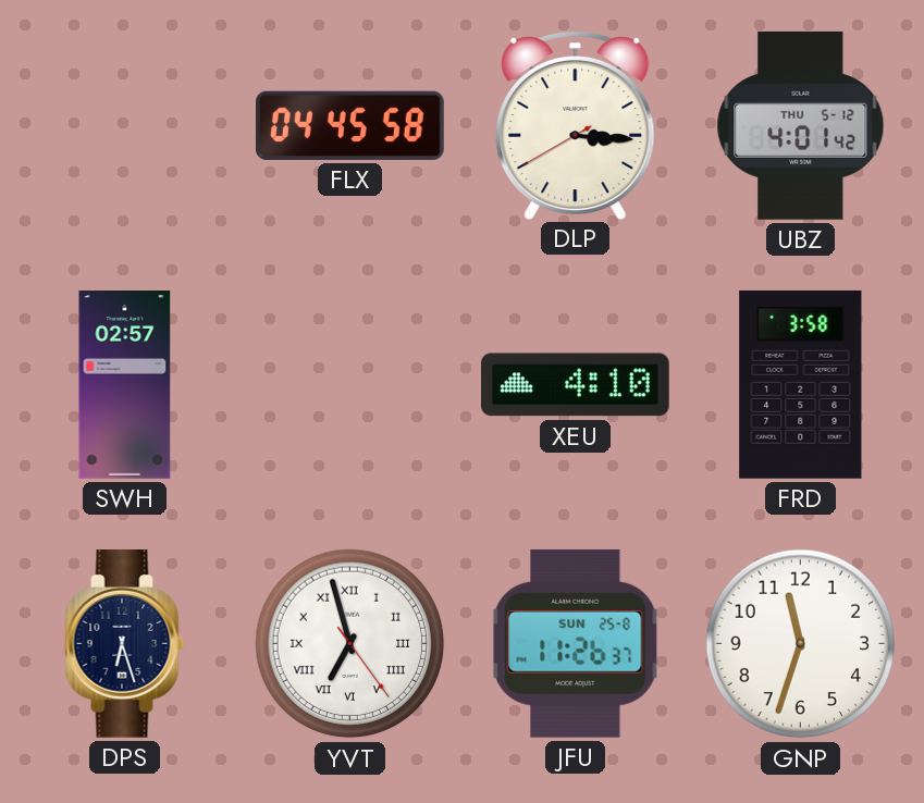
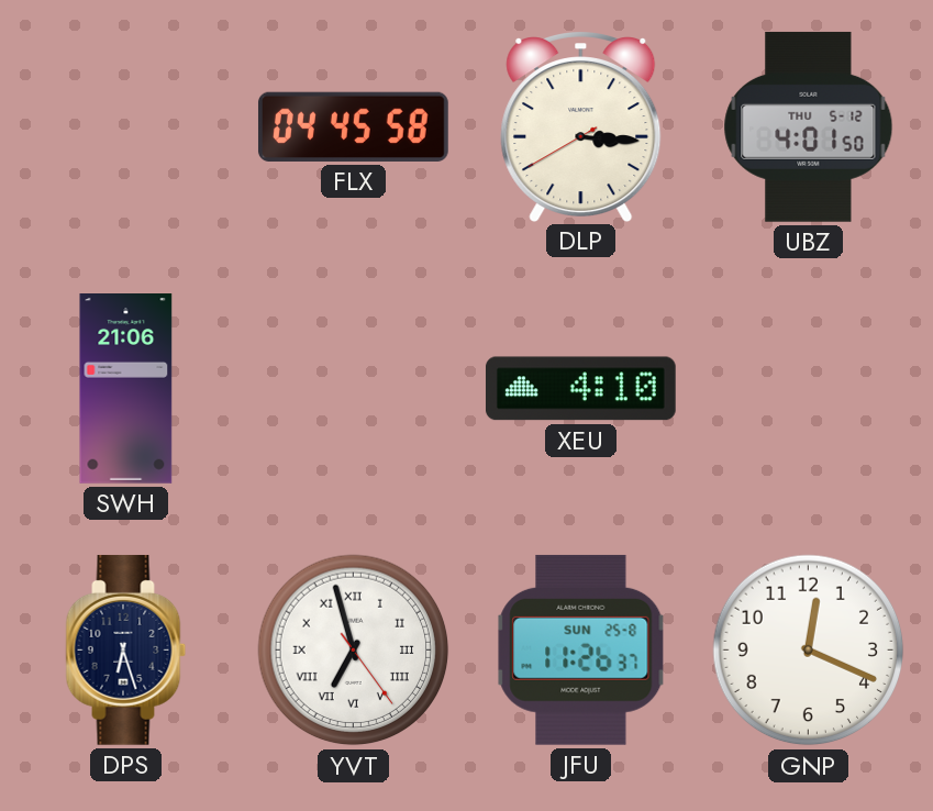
UBZ: 4:01:42 -> 4:01:50 (809, 126)
SWH: 02:57 -> 21:06 (126, 389)
FRD: 3:58 -> none (801, 384)
GNP: 11:33 -> 12:19 (809, 651)
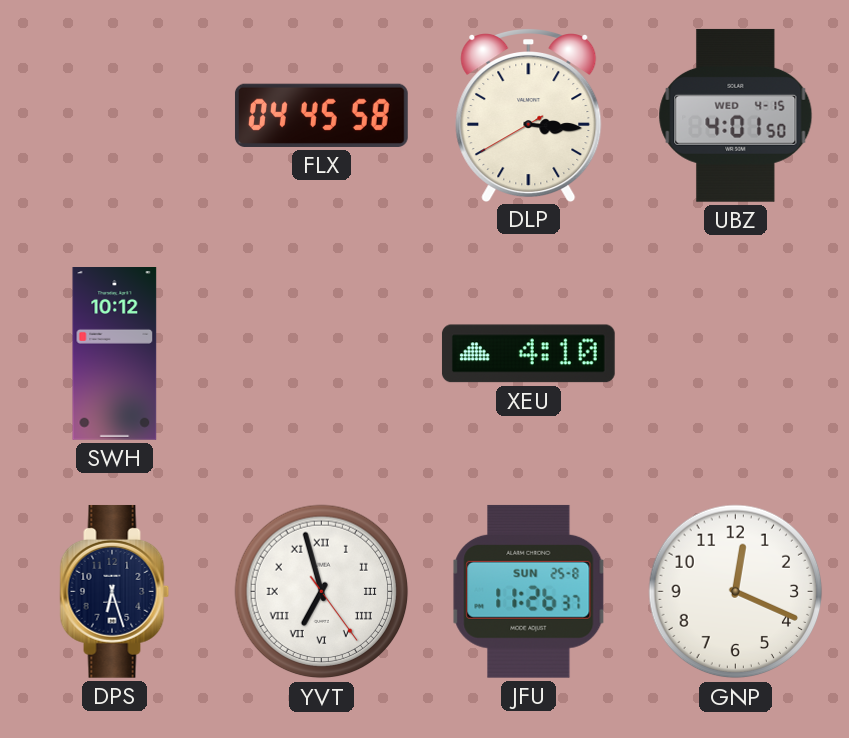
UBZ date: THU 5-12 -> WED 4-15 (736, 115)
SWH: 21:06 -> 10:12 (115, 354)
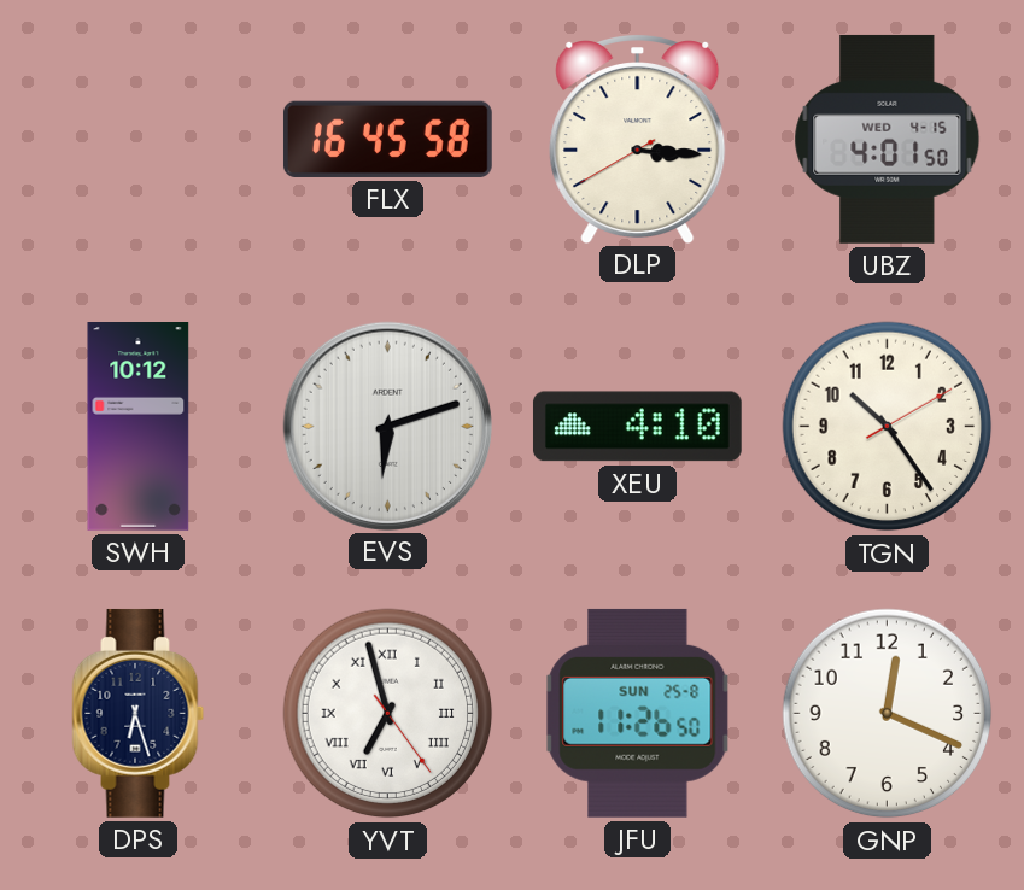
FLX: 04:45 -> 16:45 (387, 139)
EVS: none -> 6:12 (387, 426)
TGN: none -> 10:24 (888, 427)
JFU: 11:26:37 -> 11:26:50 (638, 713)
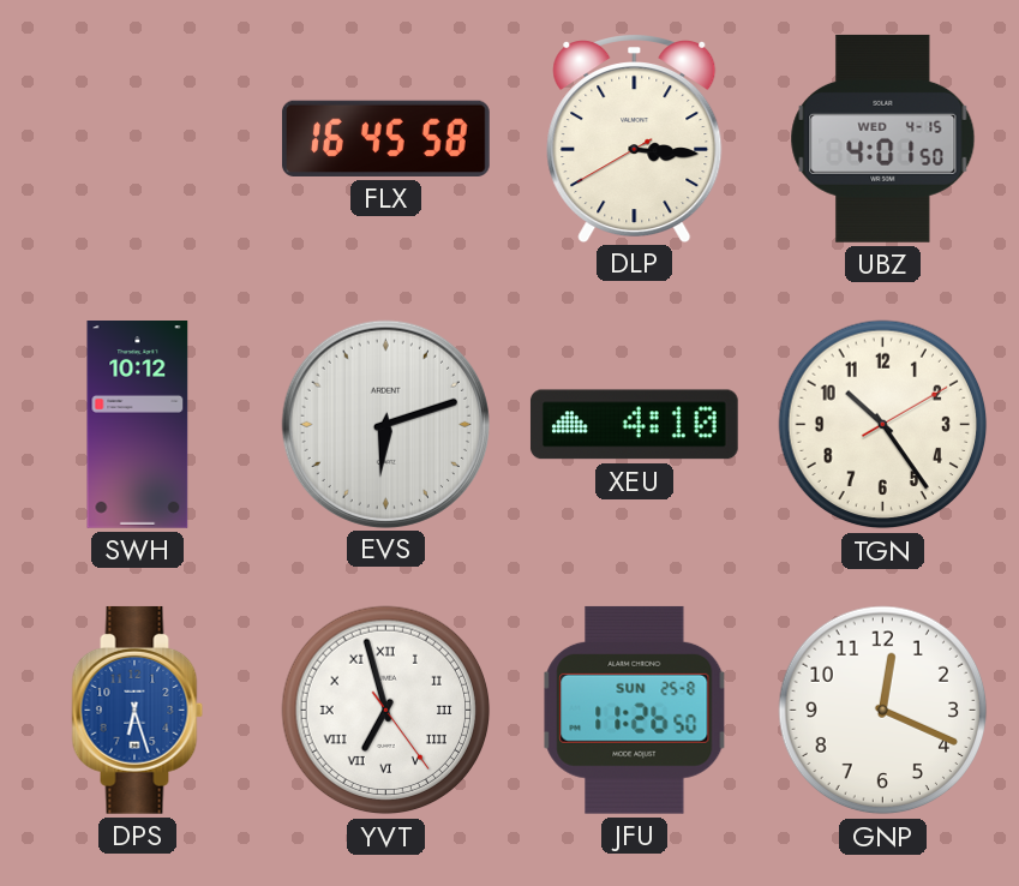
DPS dial: navy -> blue (138, 710)
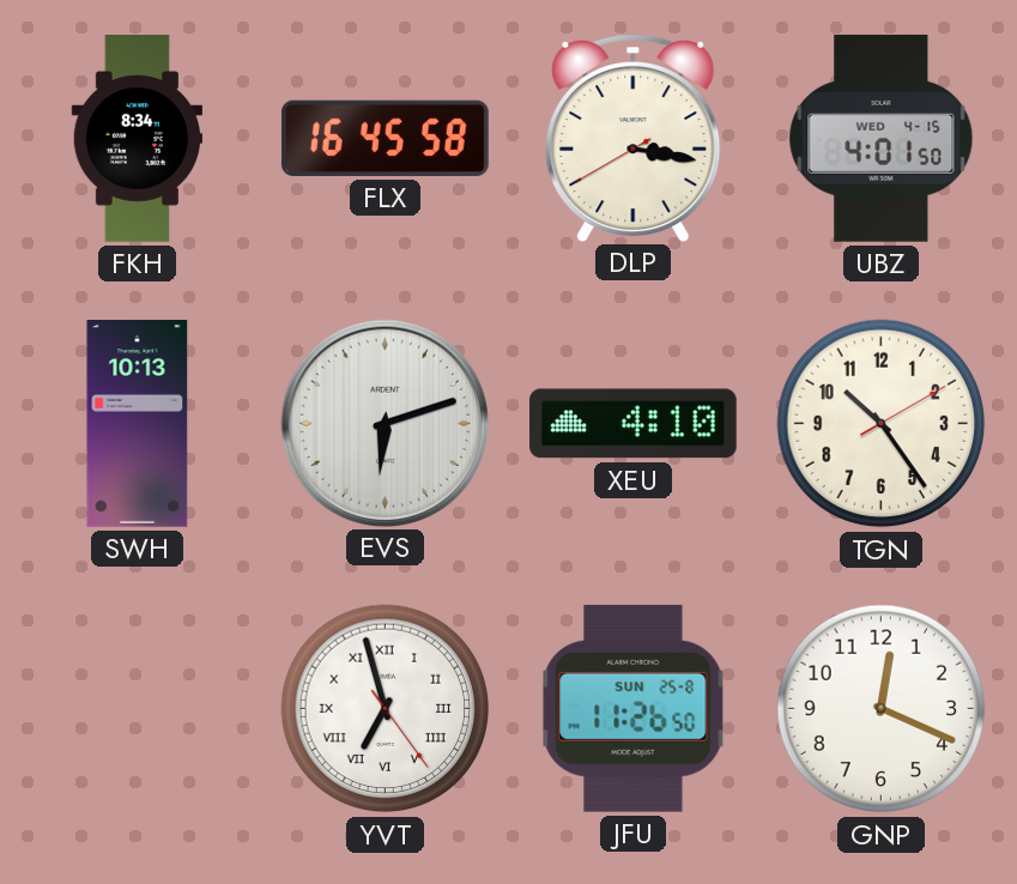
FKH: none -> 8:34 (137, 139)
DLP: 3:15 -> 3:16 (634, 138)
SWH: 10:12 -> 10:13 (138, 424)
DPS: 6:27 -> none (138, 710)
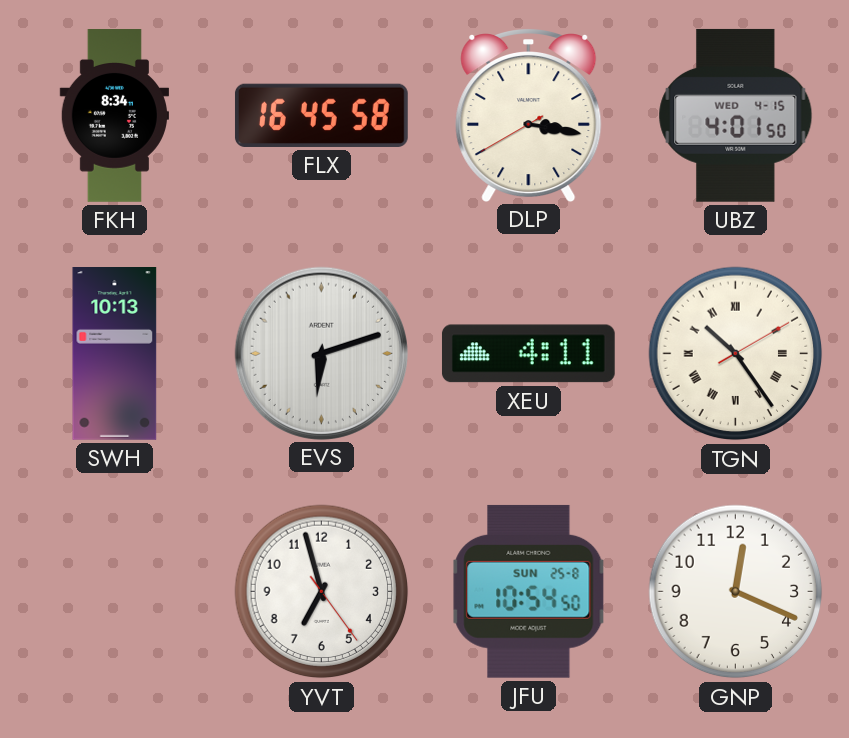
XEU: 4:10 -> 4:11 (528, 354)
TGN numerals: Arabic -> Roman (736, 354)
YVT numerals: Roman -> Arabic (322, 592)
JFU: 11:26 -> 10:54 (529, 591)
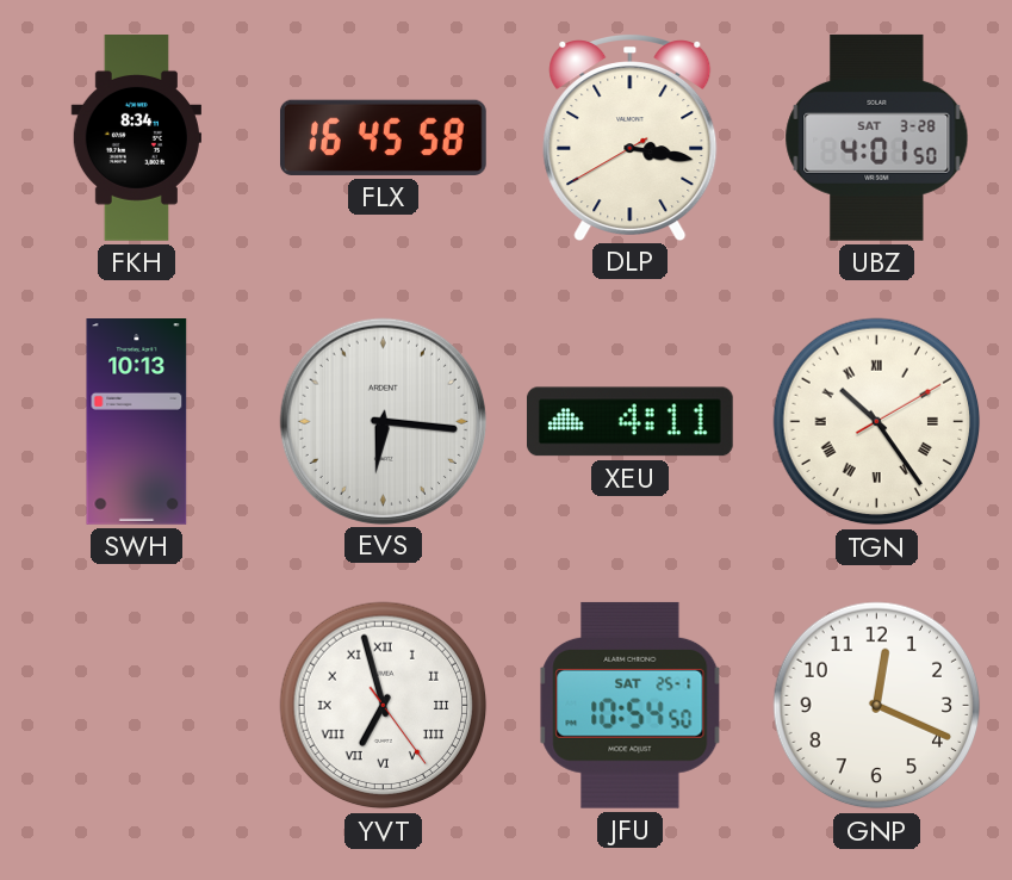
UBZ date: WED 4-15 -> SAT 3-28 (877, 137)
EVS: 6:12 -> 6:16 (383, 421)
YVT numerals: Arabic -> Roman (384, 706)
JFU date: SUN 25-8 -> SAT 25-1 (631, 705)
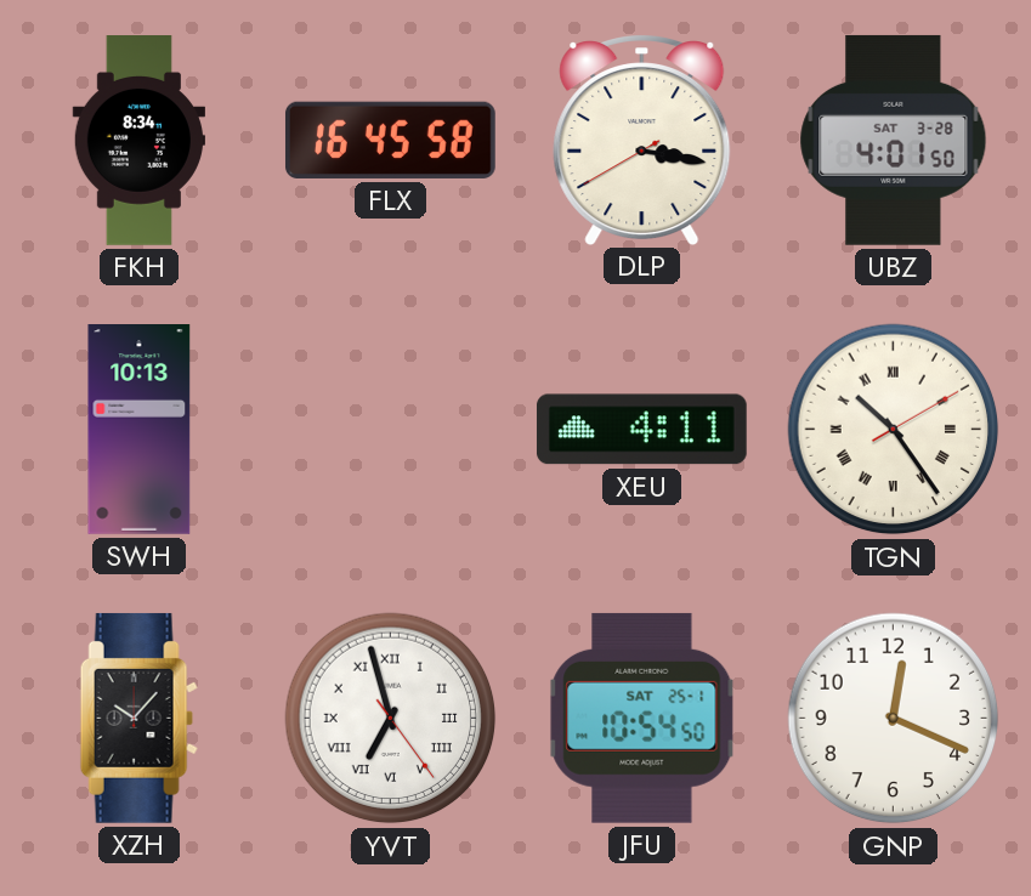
EVS: 6:16 -> none (383, 421)
XZH: none -> 10:07 (138, 718)
